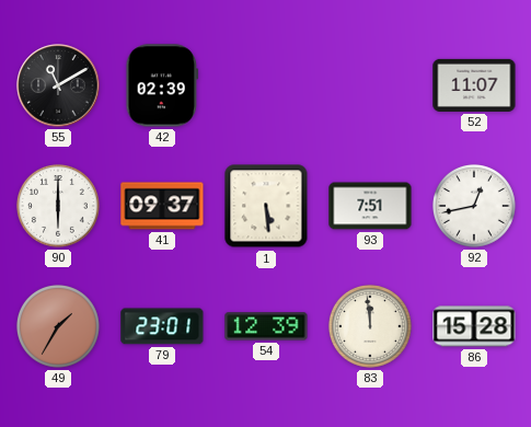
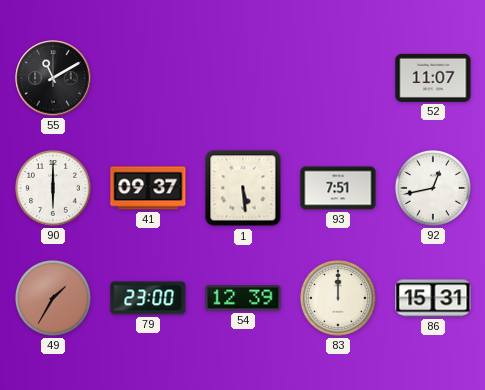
42: 02:39 -> none (162, 85)
79: 23:01 -> 23:00 (148, 298)
83: 11:59 -> 12:00 (338, 298)
86: 15:28 -> 15:31 (433, 298)
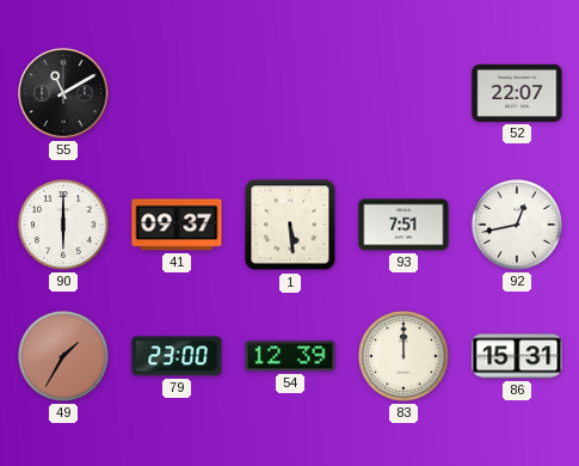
52: 11:07 -> 22:07 (517, 93)
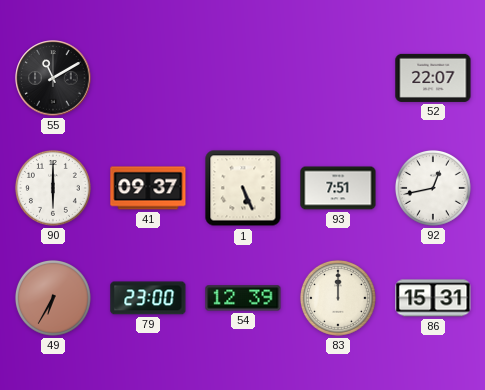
1: 5:29 -> 5:26 (243, 188)
49: 1:35 -> 6:35 (53, 298)
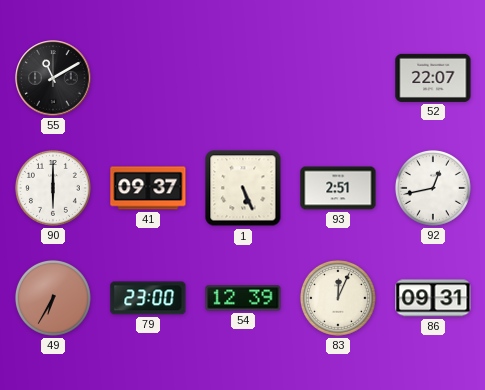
93: 7:51 -> 2:51 (338, 188)
83: 12:00 -> 12:04 (338, 298)
86: 15:31 -> 09:31 (433, 298)
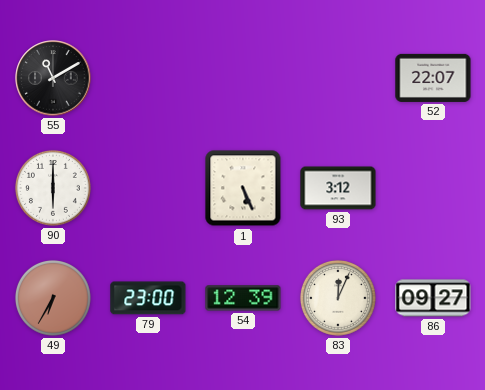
41: 09:37 -> none (148, 188)
93: 2:51 -> 3:12 (338, 188)
92: 12:43 -> none (433, 188)
86: 09:31 -> 09:27 (433, 298)
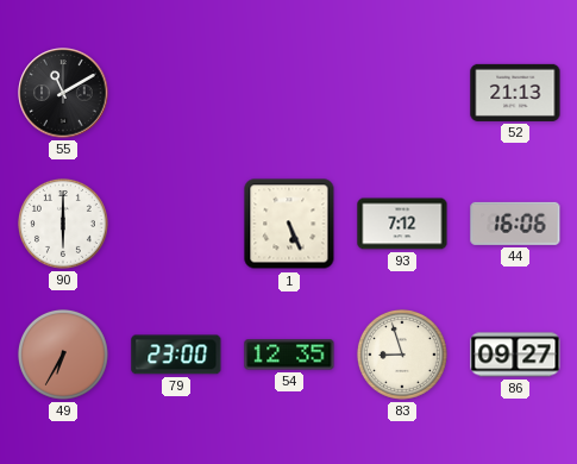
52: 22:07 -> 21:13 (515, 93)
93: 3:12 -> 7:12 (402, 224)
44: none -> 16:06 (515, 224)
54: 12:39 -> 12:35 (289, 355)
83: 12:04 -> 8:57 (402, 355)
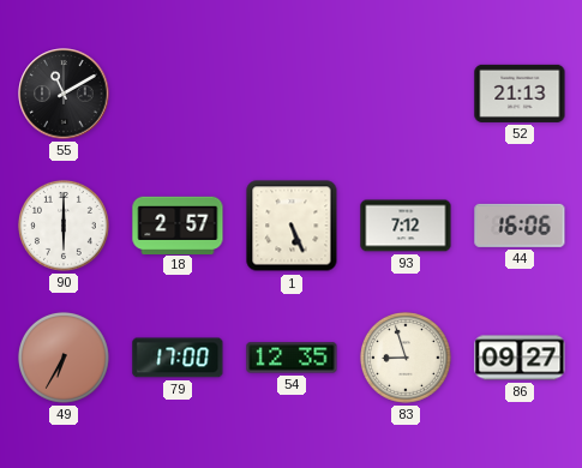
18: none -> 2:57 (178, 224)
79: 23:00 -> 17:00 (178, 358)
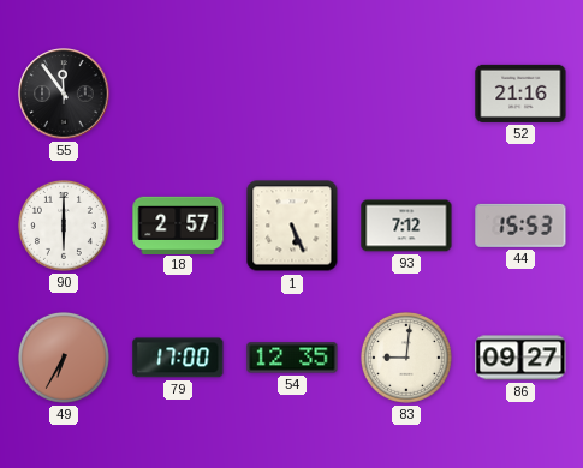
55: 11:10 -> 11:54 (64, 94)
52: 21:13 -> 21:16 (520, 94)
44: 16:06 -> 15:53 (520, 226)
83: 8:57 -> 9:01 (406, 358)
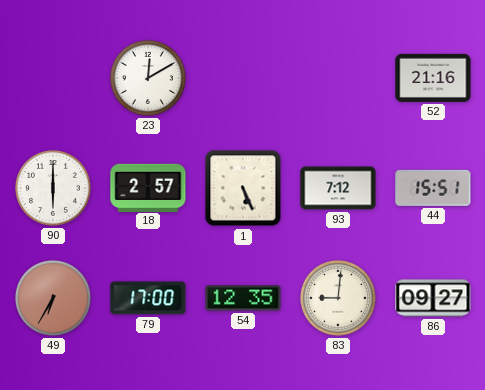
55: 11:54 -> none (64, 94)
23: none -> 12:10 (148, 78)
44: 15:53 -> 15:51 (433, 188)
